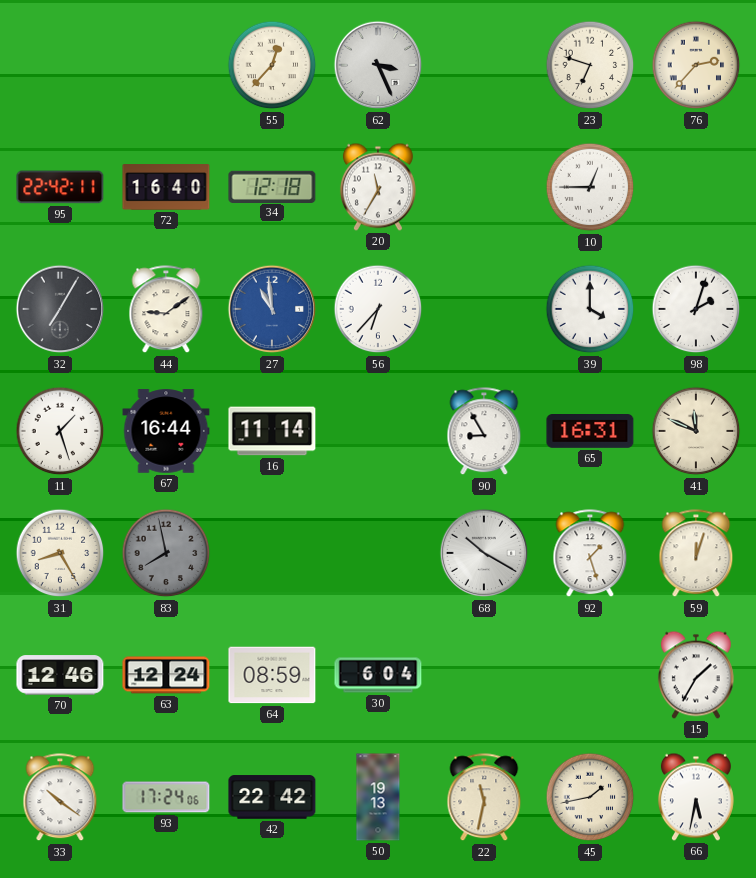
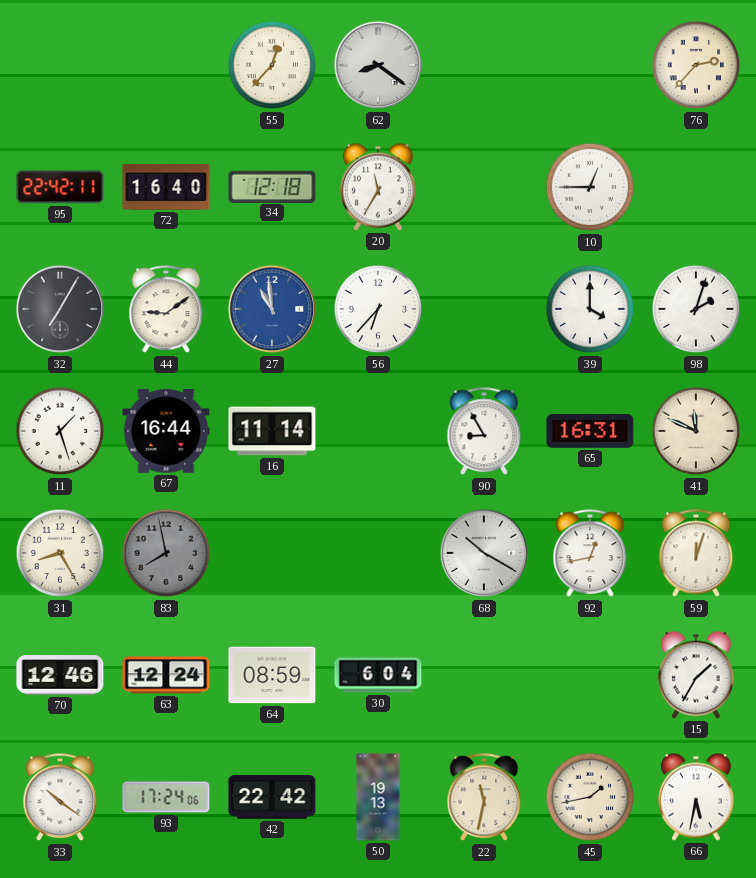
62: 3:26 -> 8:21 (378, 65)
23: 6:48 -> none (590, 65)
92: 1:27 -> 12:43 (590, 554)
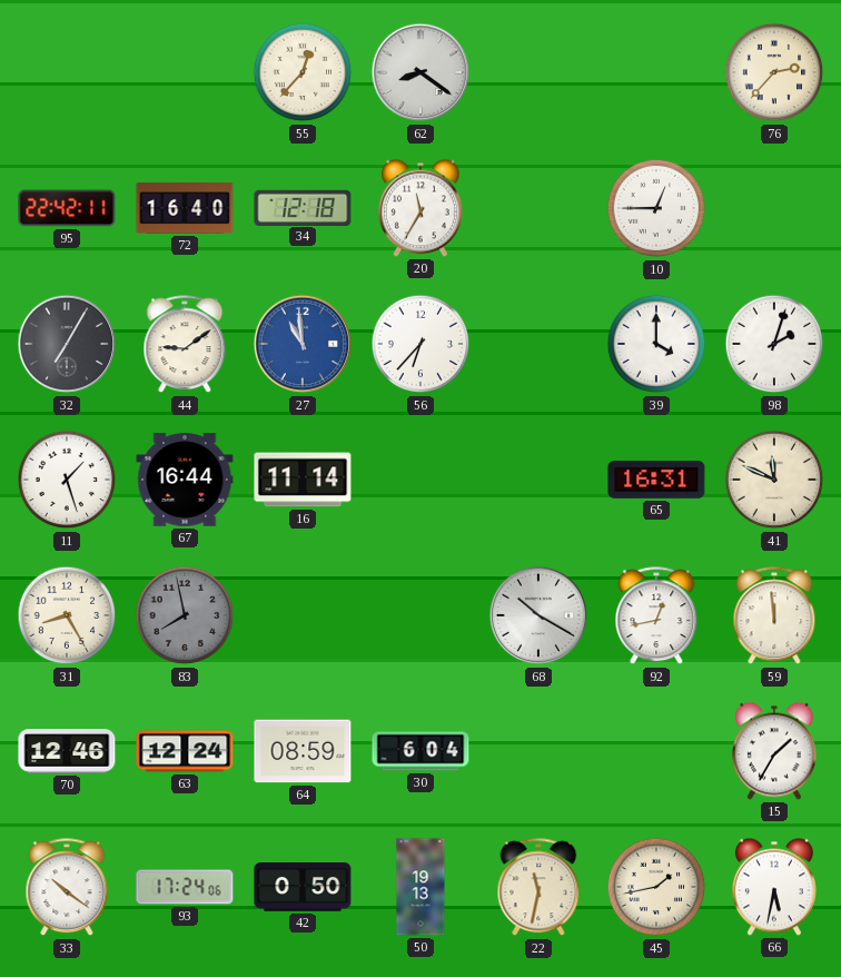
90: 8:55 -> none (484, 432)
59: 12:03 -> 11:59 (774, 616)
42: 22:42 -> 0:50 (303, 887)
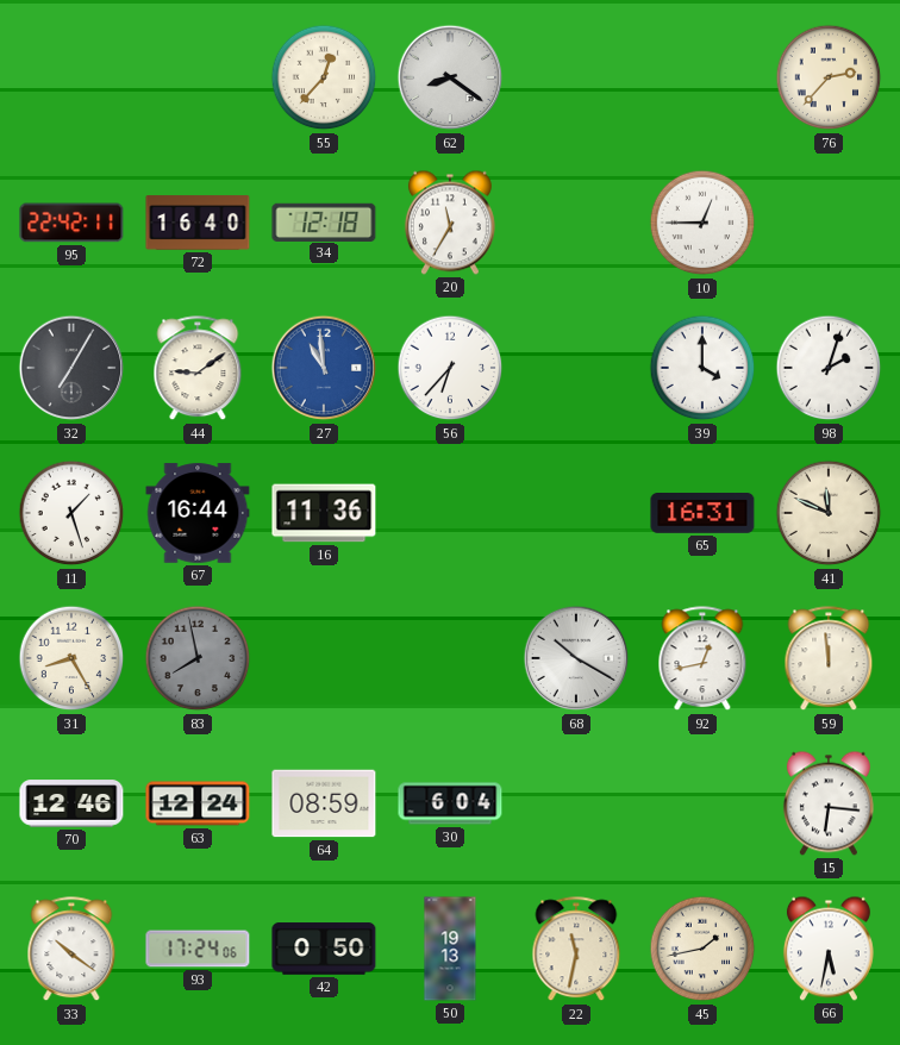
16: 11:14 -> 11:36 (324, 513)
15: 1:35 -> 6:16 (829, 803)
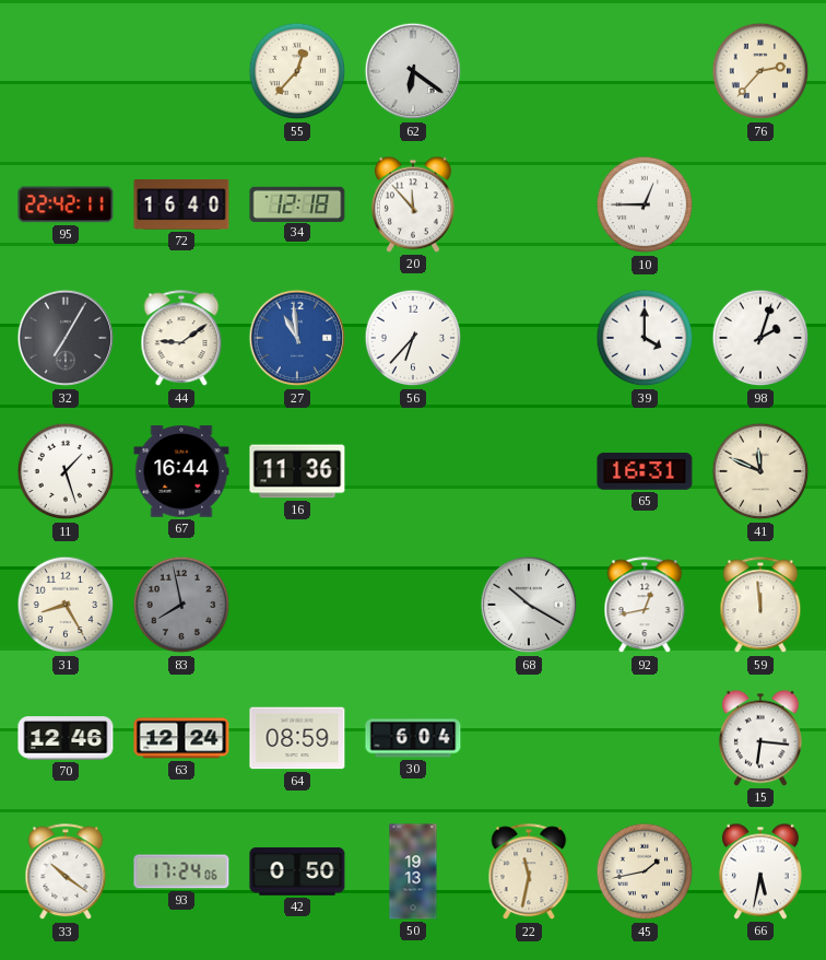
62: 8:21 -> 6:21 (413, 71)
20: 11:35 -> 11:53 (413, 204)
